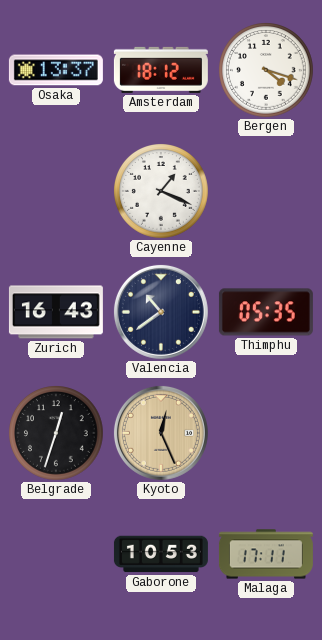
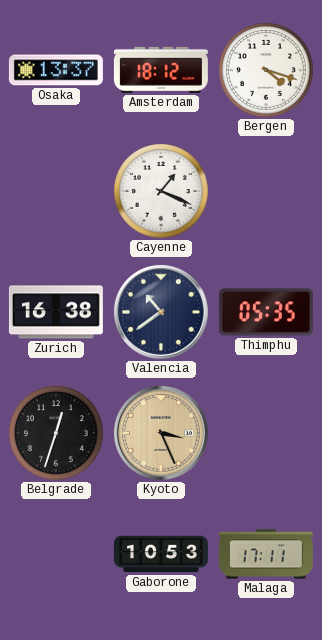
Zurich: 16:43 -> 16:38 (56, 312)
Kyoto: 12:26 -> 3:26 (161, 433)
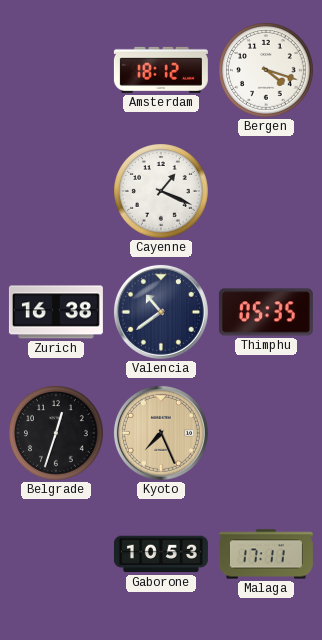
Osaka: 13:37 -> none (56, 70)
Kyoto: 3:26 -> 7:26 (161, 433)
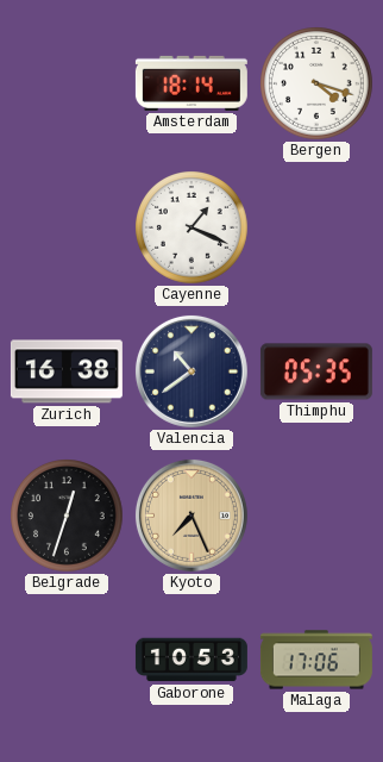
Amsterdam: 18:12 -> 18:14 (191, 83)
Malaga: 17:11 -> 17:06 (316, 660)
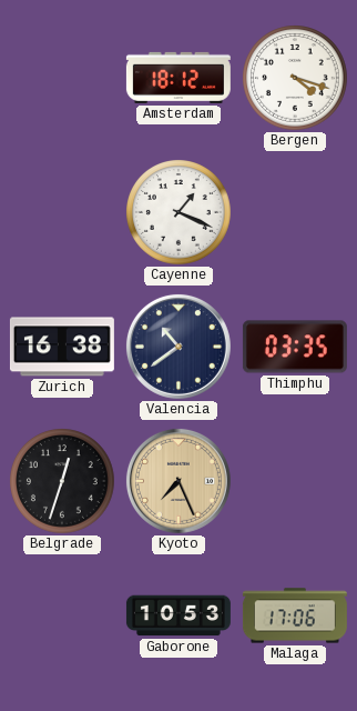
Amsterdam: 18:14 -> 18:12 (178, 78)
Thimphu: 05:35 -> 03:35 (295, 347)
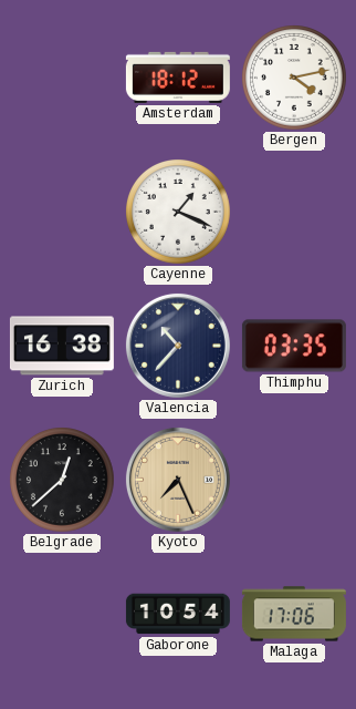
Bergen: 4:18 -> 4:13 (295, 79)
Valencia: 10:39 -> 10:37 (178, 346)
Belgrade: 12:33 -> 12:38 (63, 481)
Gaborone: 10:53 -> 10:54 (178, 614)
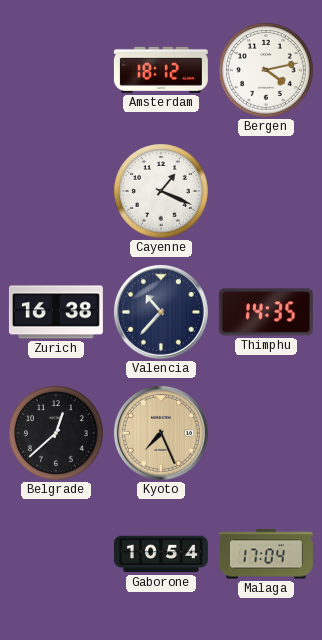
Thimphu: 03:35 -> 14:35 (266, 312)
Malaga: 17:06 -> 17:04 (266, 554)
